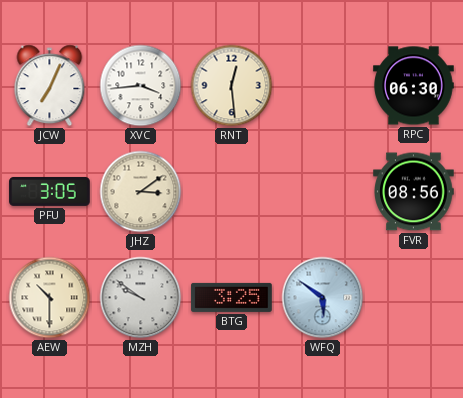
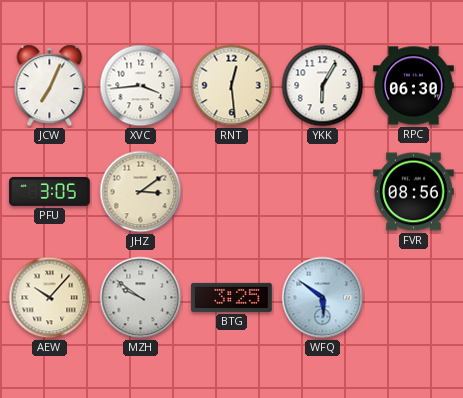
YKK: none -> 6:05 (323, 86)
AEW: 10:30 -> 10:07 (50, 298)
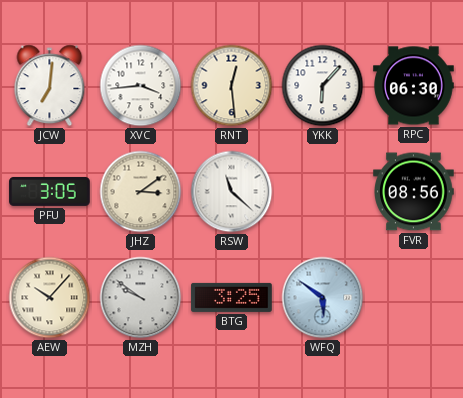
JCW: 7:04 -> 7:01 (50, 86)
YKK: 6:05 -> 6:07 (323, 86)
RSW: none -> 11:22 (232, 192)
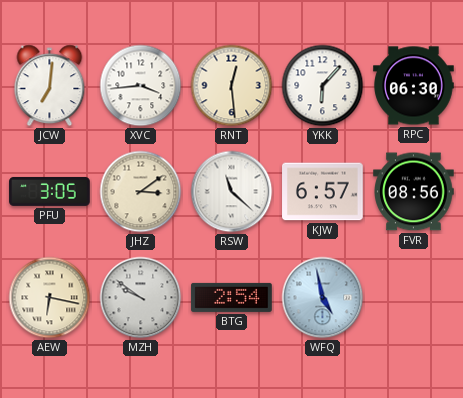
KJW: none -> 6:57 (323, 192)
AEW: 10:07 -> 6:17 (50, 298)
BTG: 3:25 -> 2:54 (232, 297)
WFQ: 5:51 -> 4:58 (323, 298)
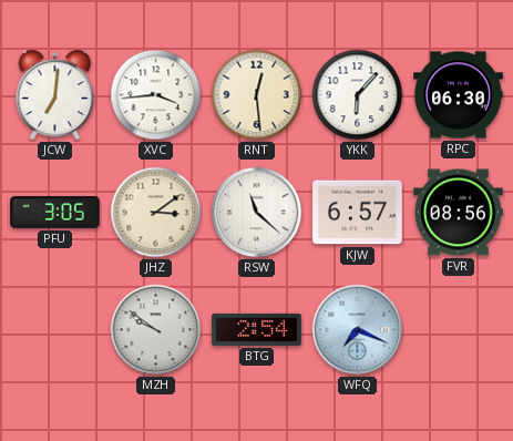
AEW: 6:17 -> none (50, 298)
WFQ: 4:58 -> 7:19 (358, 330)
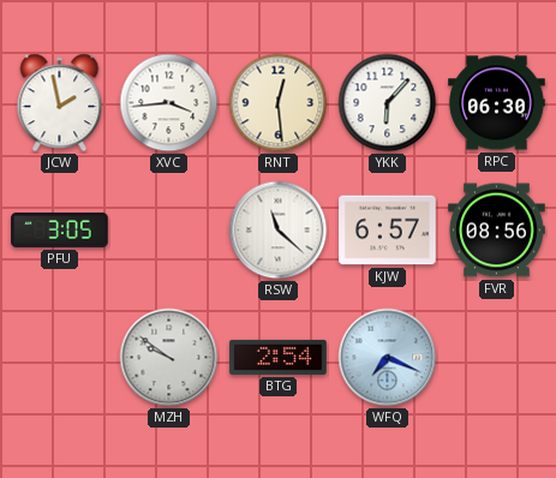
JCW: 7:01 -> 1:58 (60, 103)
JHZ: 3:09 -> none (156, 213)
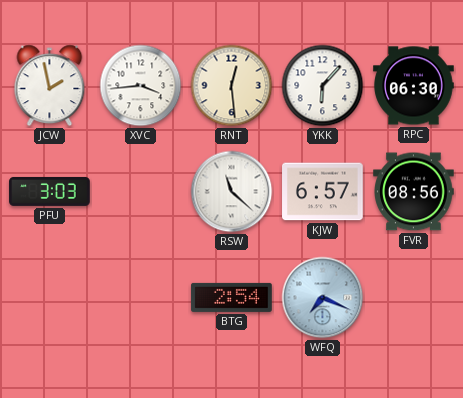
PFU: 3:05 -> 3:03 (50, 191)
MZH: 9:51 -> none (169, 358)
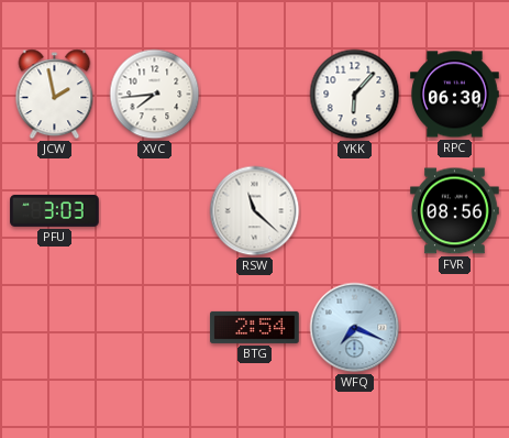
XVC: 3:44 -> 7:44 (155, 95)
RNT: 12:29 -> none (232, 86)
KJW: 6:57 -> none (323, 192)
